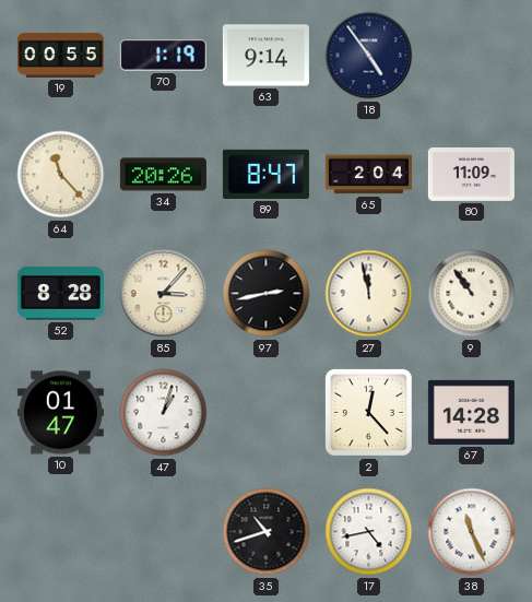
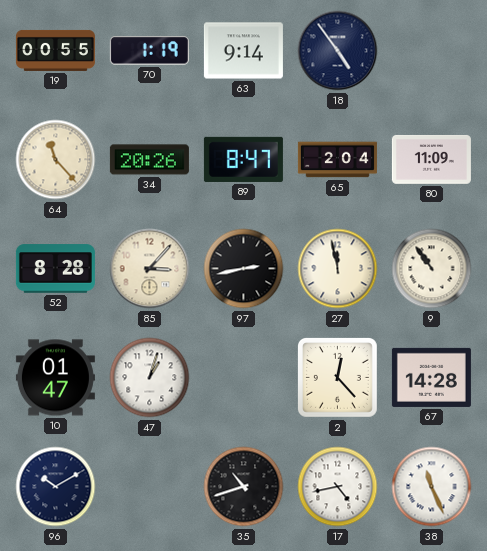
96: none -> 10:10 (56, 487)
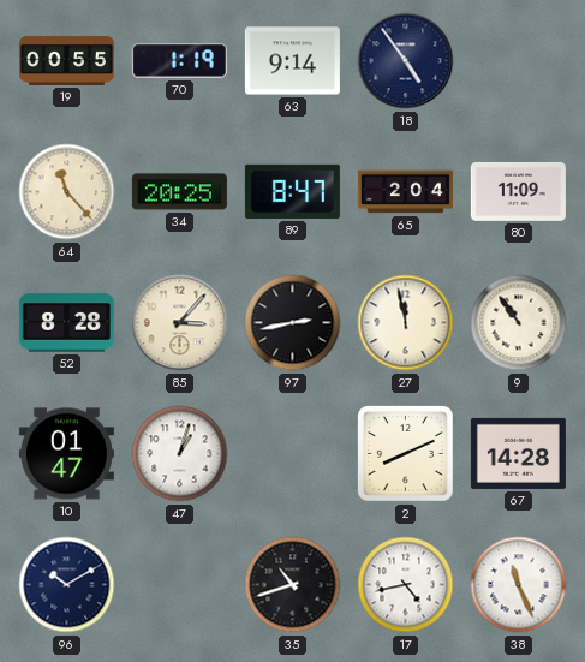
34: 20:26 -> 20:25 (179, 192)
2: 12:23 -> 8:11 (405, 453)
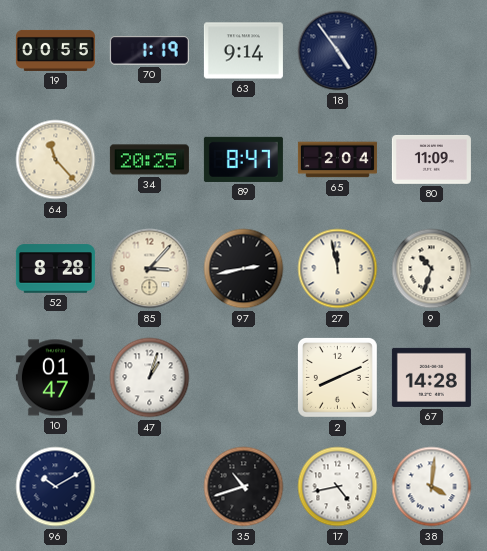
9: 10:54 -> 10:33 (432, 269)
38: 11:26 -> 4:01 (432, 487)
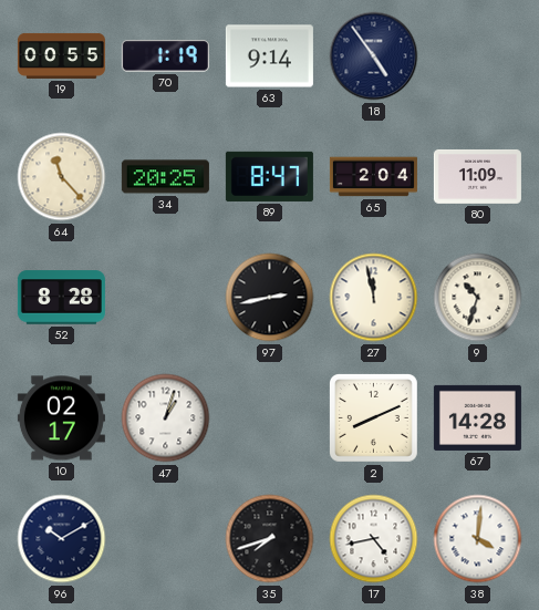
85: 3:07 -> none (150, 269)
10: 01:47 -> 02:17 (61, 418)
35: 10:42 -> 7:42 (270, 539)
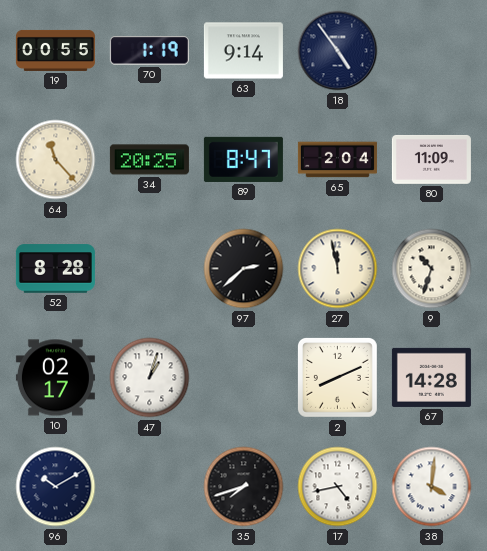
97: 2:43 -> 2:38 (244, 269)
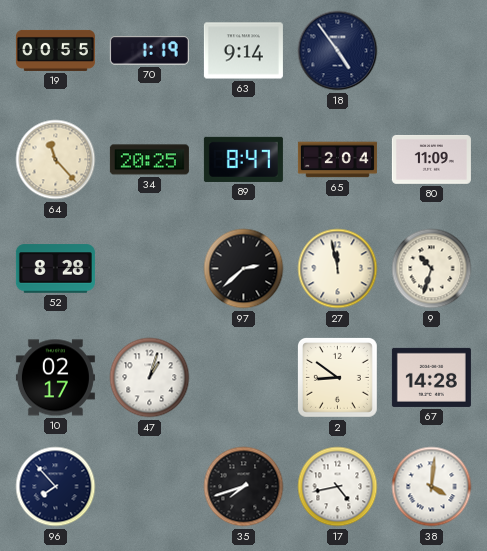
2: 8:11 -> 8:51 (337, 377)
96: 10:10 -> 7:53 (56, 487)
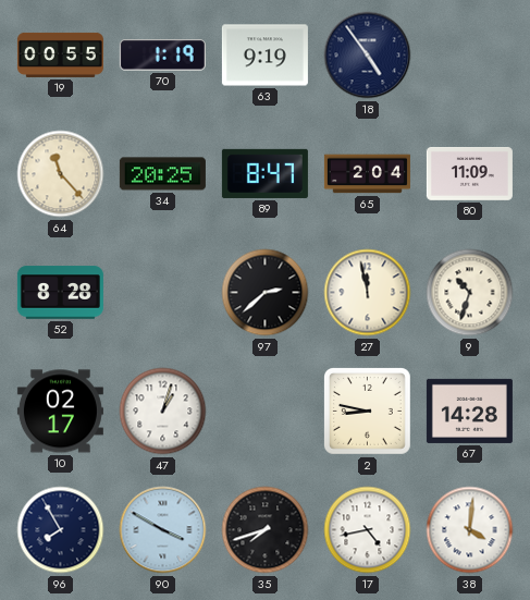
63: 9:14 -> 9:19 (264, 56)
2: 8:51 -> 8:47 (367, 411)
96: 7:53 -> 7:55 (61, 530)
90: none -> 3:50 (163, 530)
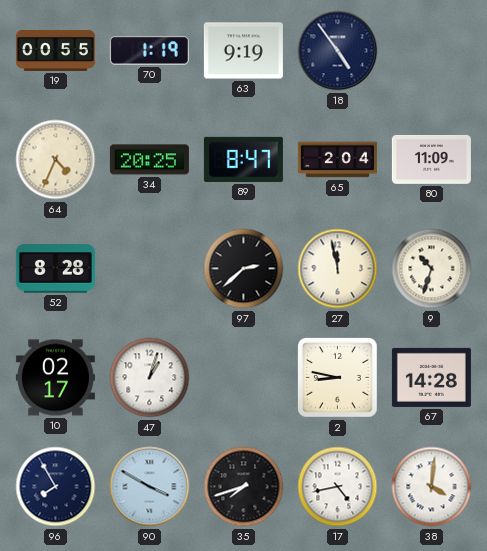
64: 11:23 -> 4:34 (56, 160)
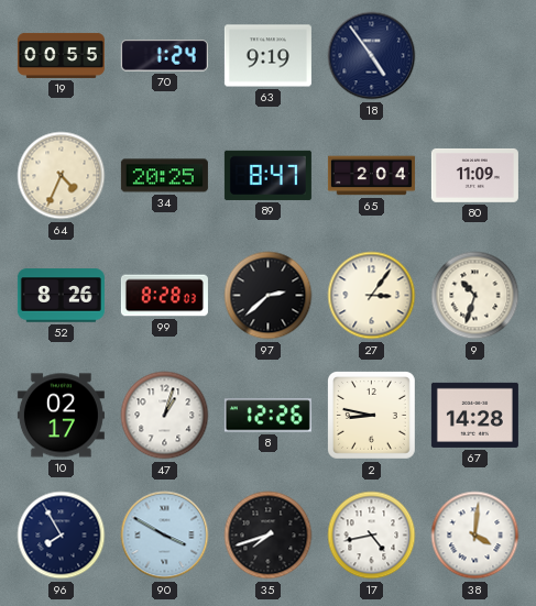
70: 1:19 -> 1:24 (164, 56)
52: 8:28 -> 8:26 (61, 296)
99: none -> 8:28 (164, 296)
27: 11:58 -> 3:06 (372, 296)
8: none -> 12:26 (267, 416)
